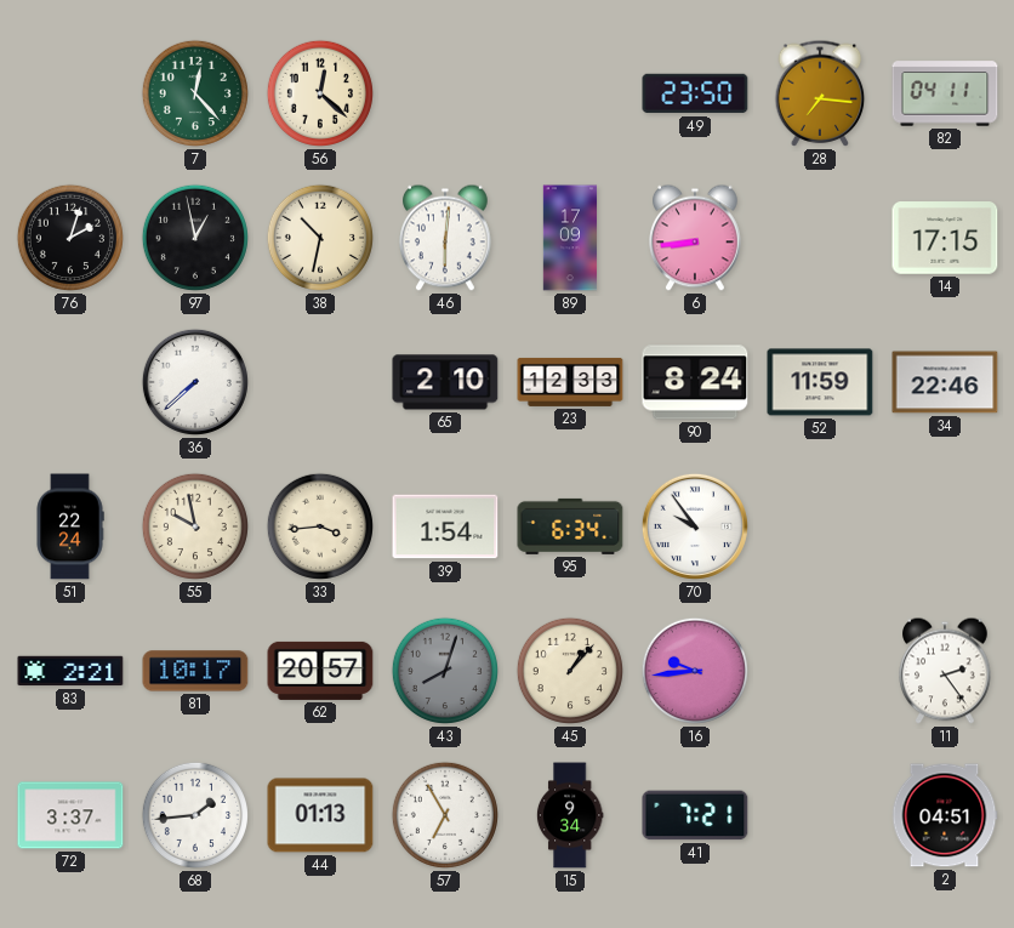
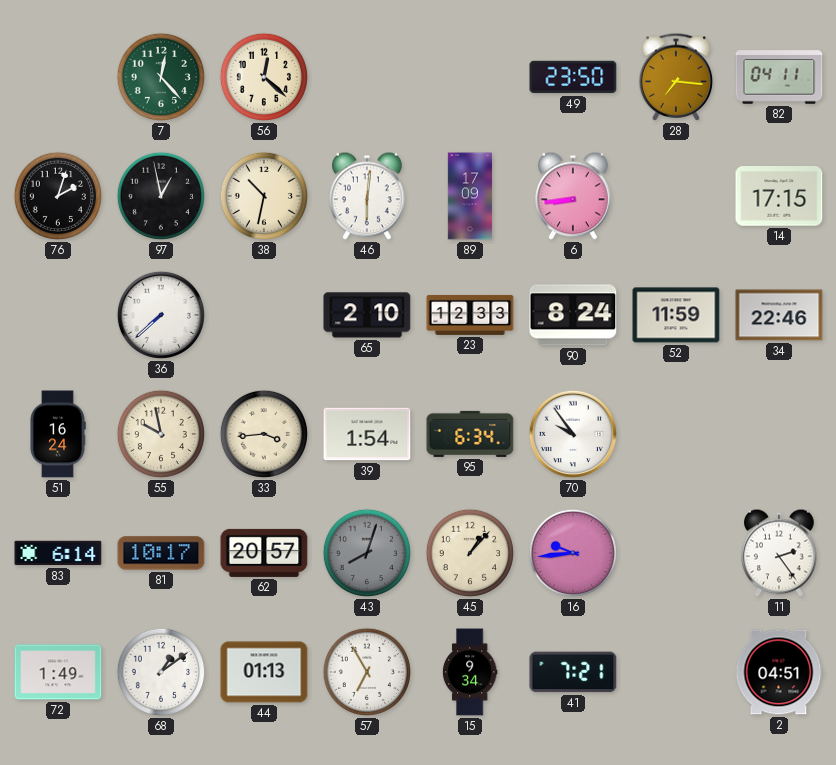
51: 22:24 -> 16:24 (58, 434)
83: 2:21 -> 6:14 (58, 553)
72: 3:37 -> 1:49 (58, 672)
68: 1:44 -> 1:09 (161, 672)
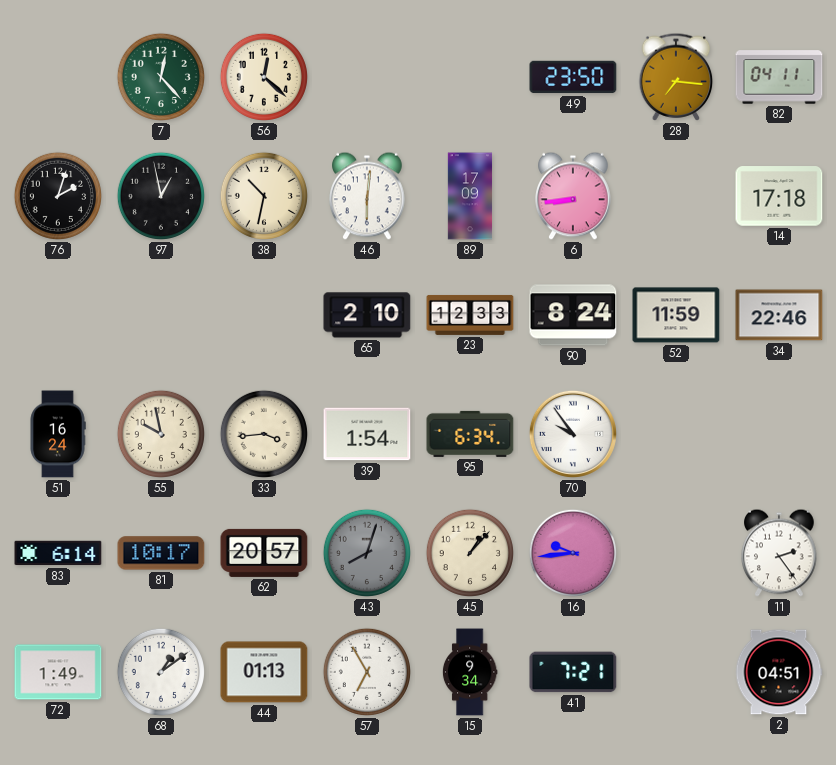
14: 17:15 -> 17:18 (779, 196)
36: 7:38 -> none (161, 315)
